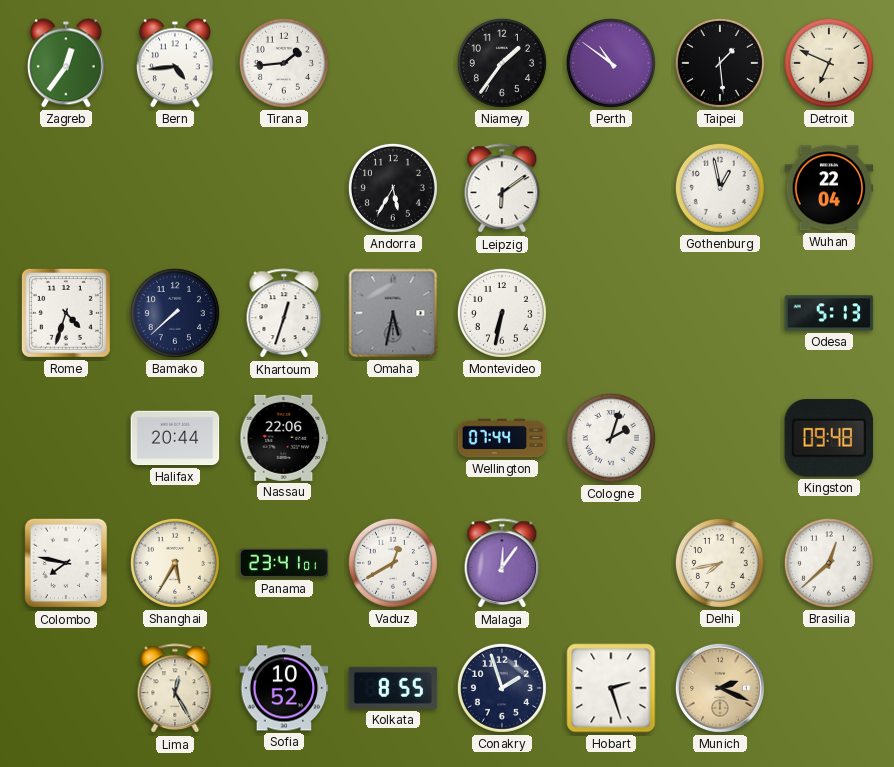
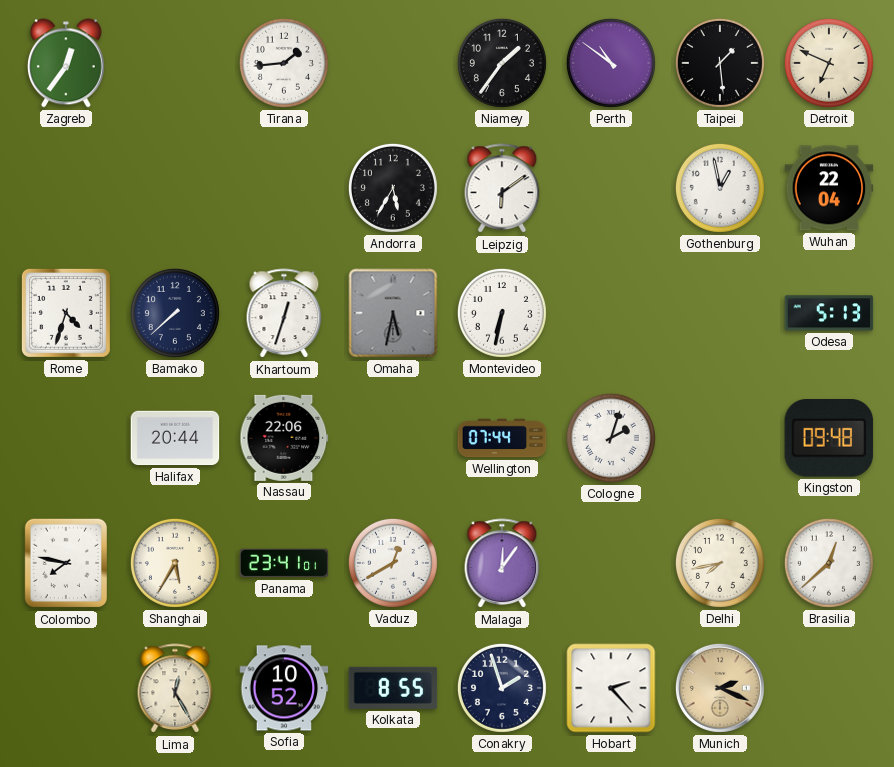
Bern: 4:44 -> none (175, 63)
Hobart: 2:27 -> 2:23 (611, 688)
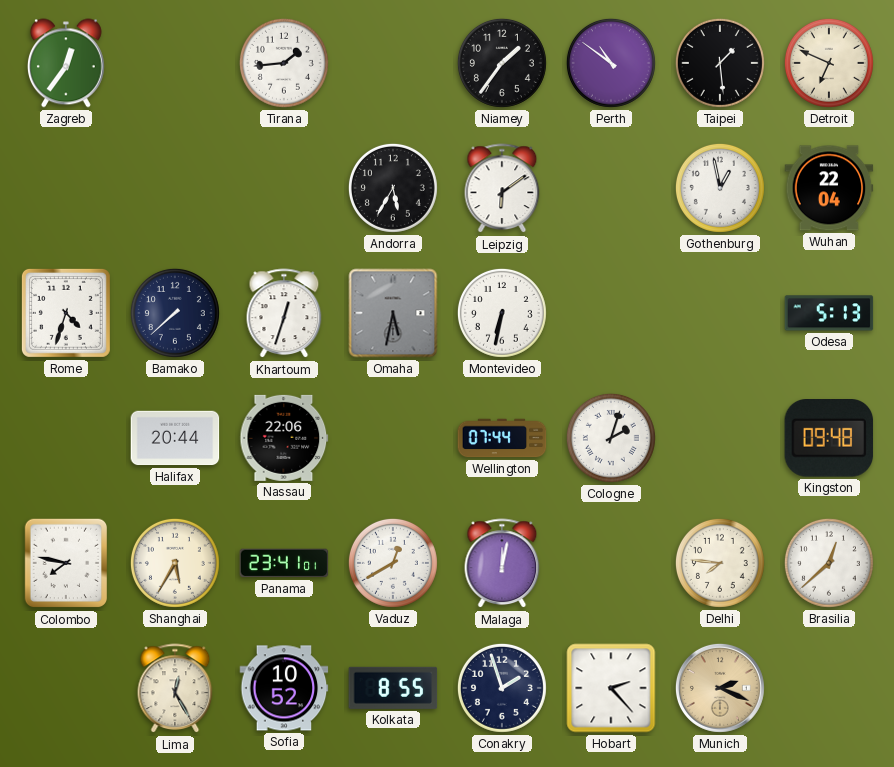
Malaga: 12:06 -> 12:02 (502, 564)
Delhi: 7:43 -> 7:46 (720, 563)
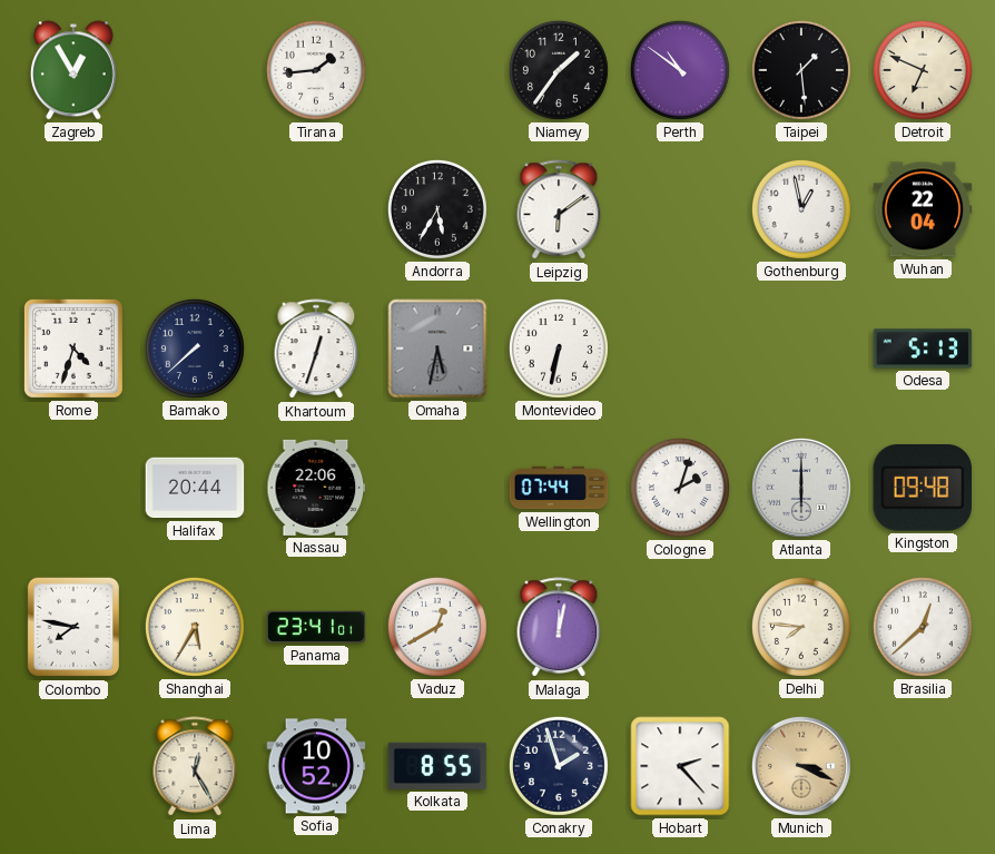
Zagreb: 12:36 -> 12:55 (73, 70)
Atlanta: none -> 6:00 (801, 488)
Munich: 2:19 -> 3:19 (801, 766)
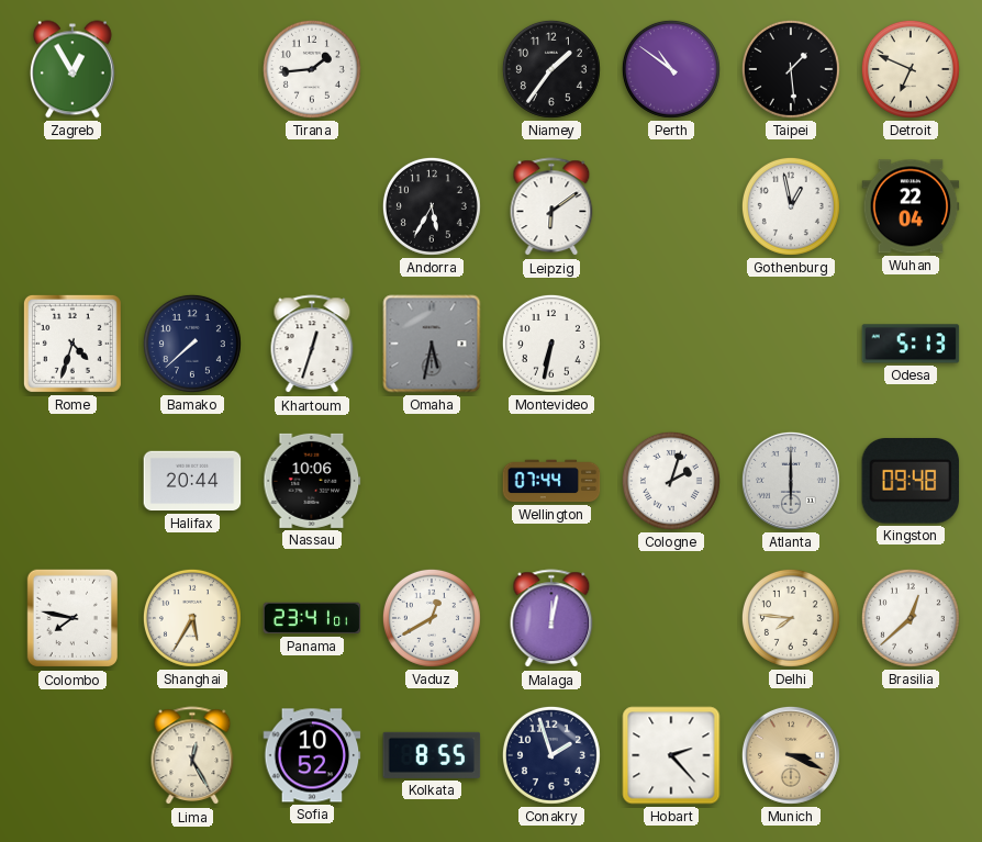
Nassau: 22:06 -> 10:06 (312, 481)
